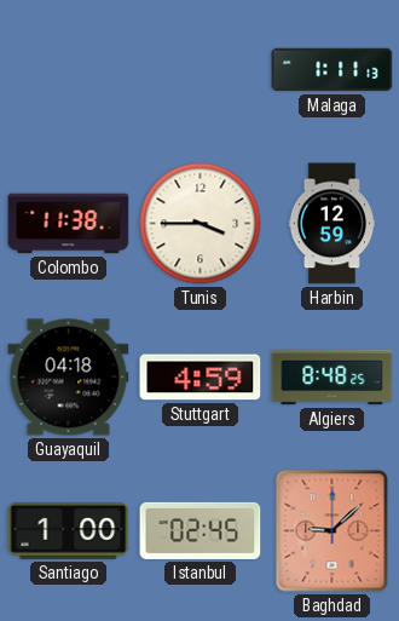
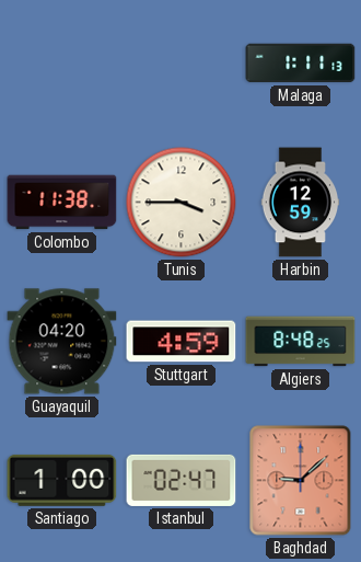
Guayaquil: 04:18 -> 04:20 (62, 342)
Istanbul: 02:45 -> 02:47 (182, 480)
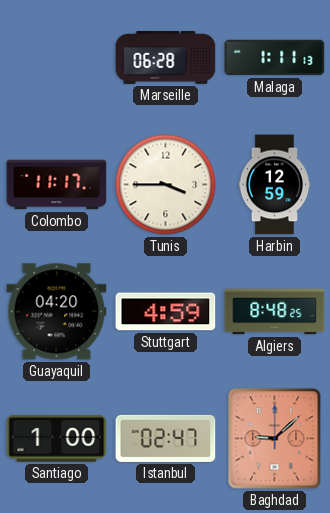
Marseille: none -> 06:28 (166, 58)
Colombo: 11:38 -> 11:17 (57, 185)
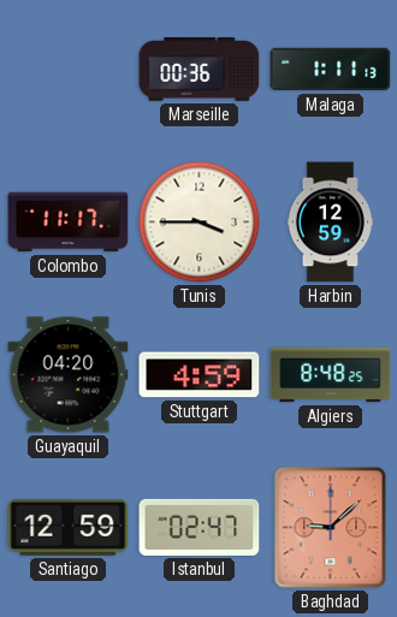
Marseille: 06:28 -> 00:36 (200, 70)
Santiago: 1:00 -> 12:59 (69, 527)
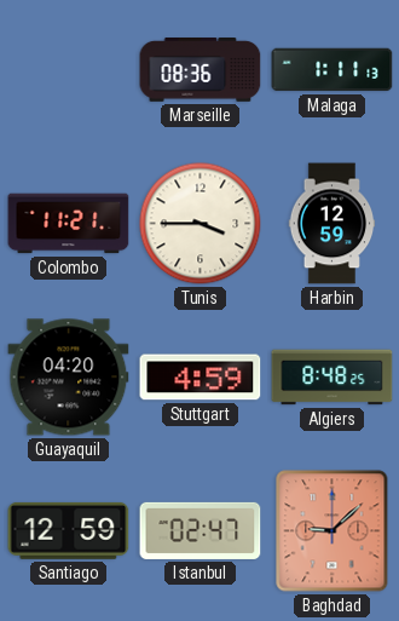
Marseille: 00:36 -> 08:36 (201, 70)
Colombo: 11:17 -> 11:21 (69, 224)
